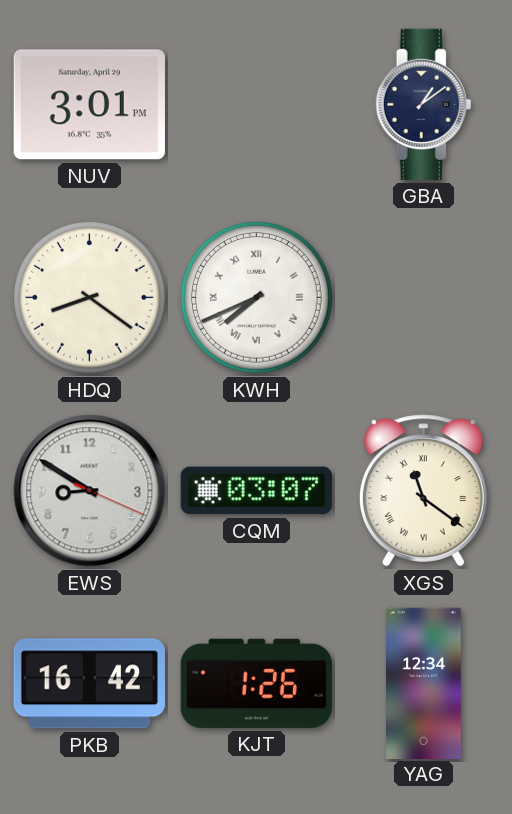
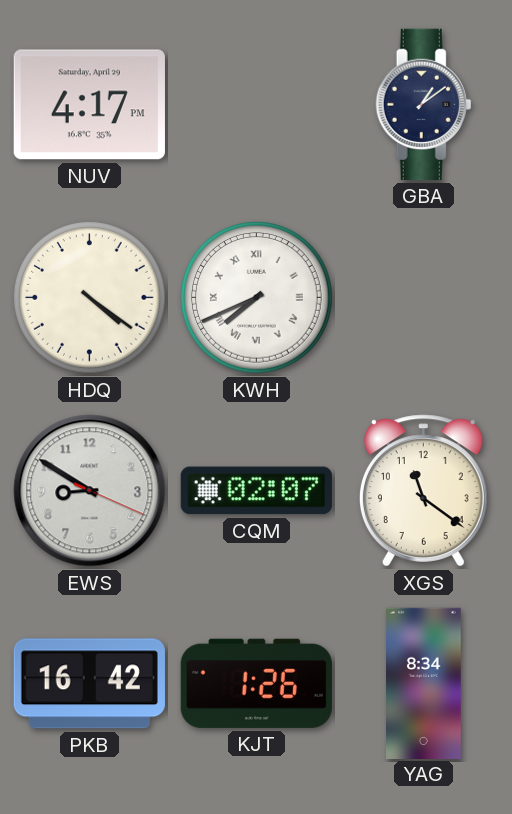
NUV: 3:01 -> 4:17 (89, 105)
HDQ: 8:21 -> 4:21 (90, 298)
CQM: 03:07 -> 02:07 (256, 491)
XGS numerals: Roman -> Arabic (423, 491)
YAG: 12:34 -> 8:34 (424, 683)
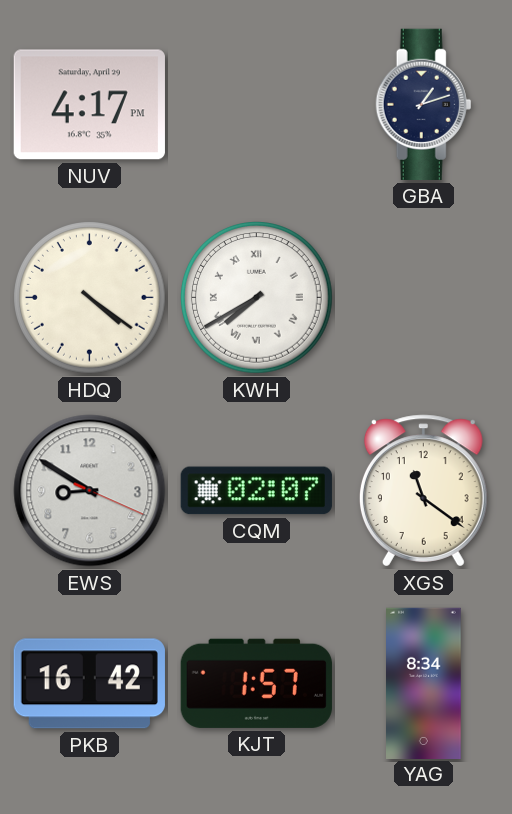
GBA: 1:09 -> 1:12 (424, 104)
KWH: 7:41 -> 7:40 (257, 298)
KJT: 1:26 -> 1:57 (256, 683)
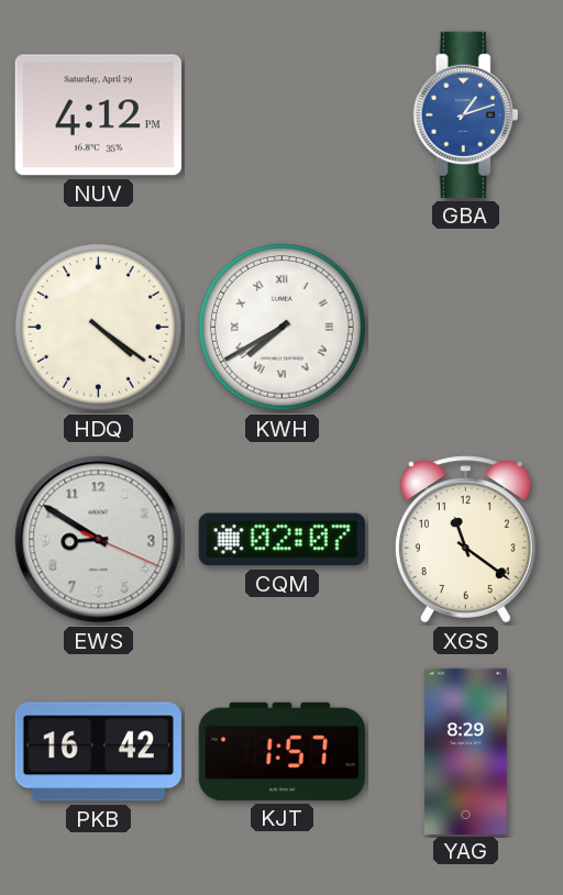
NUV: 4:17 -> 4:12 (98, 115)
GBA dial: navy -> blue (466, 114)
YAG: 8:34 -> 8:29 (466, 751)
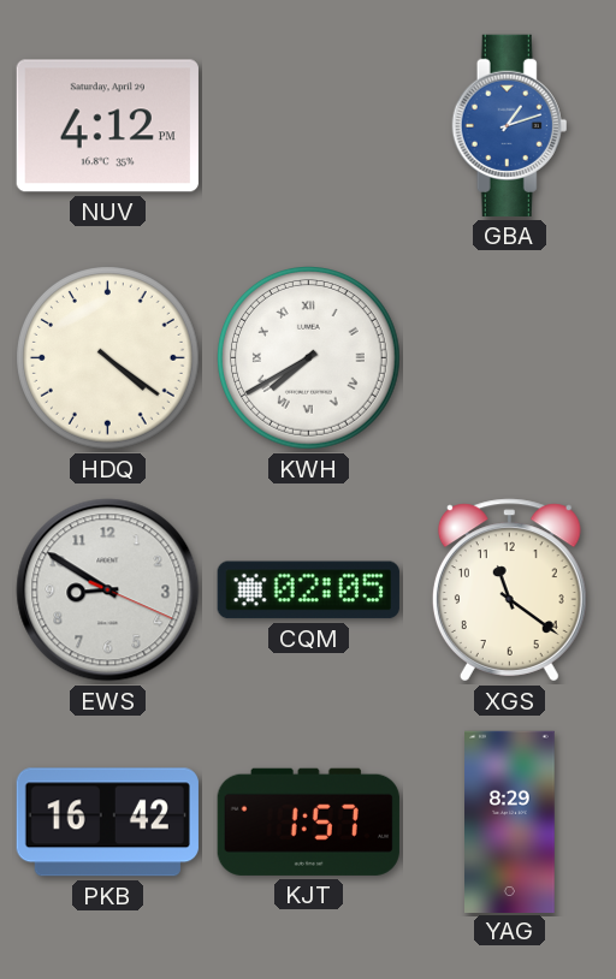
CQM: 02:07 -> 02:05 (308, 591)
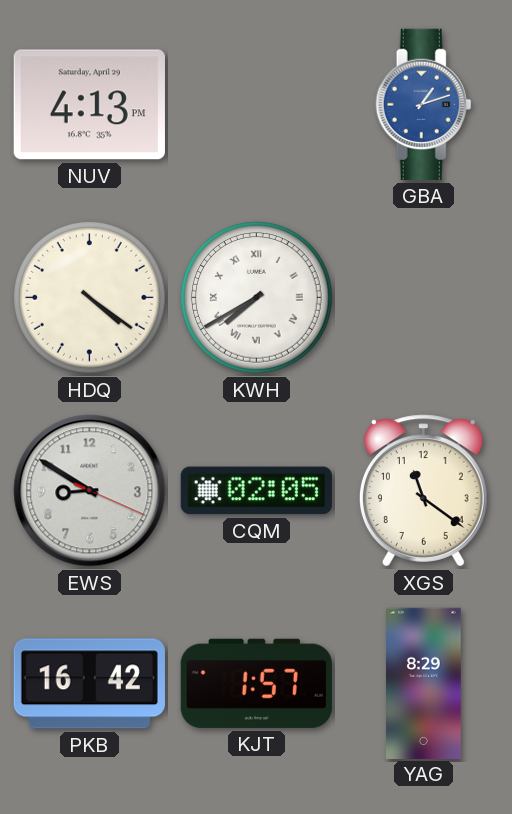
NUV: 4:12 -> 4:13 (89, 105)
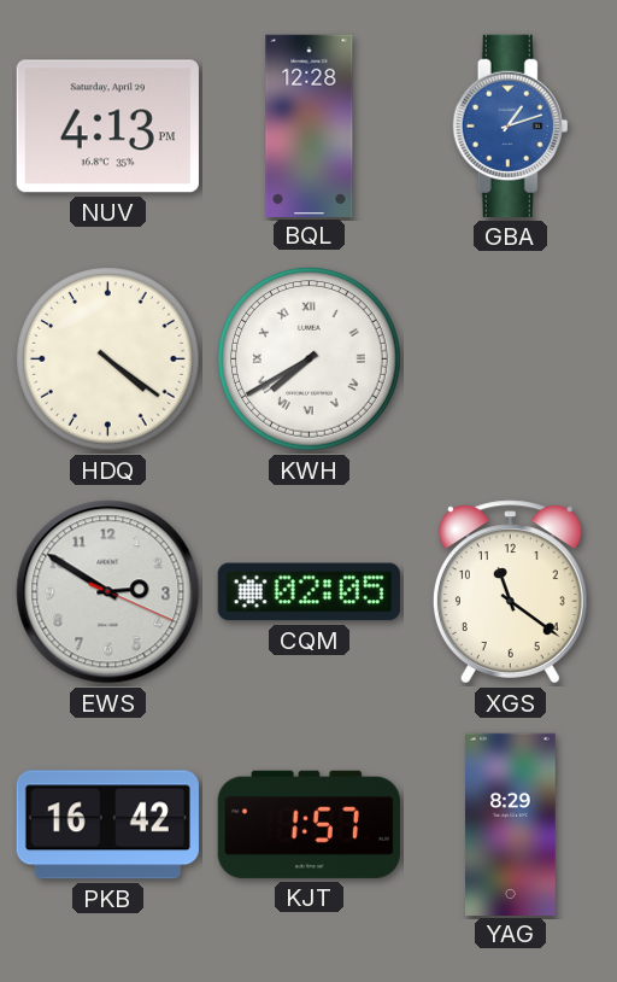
BQL: none -> 12:28 (310, 125)
EWS: 8:50 -> 2:50 (108, 592)
